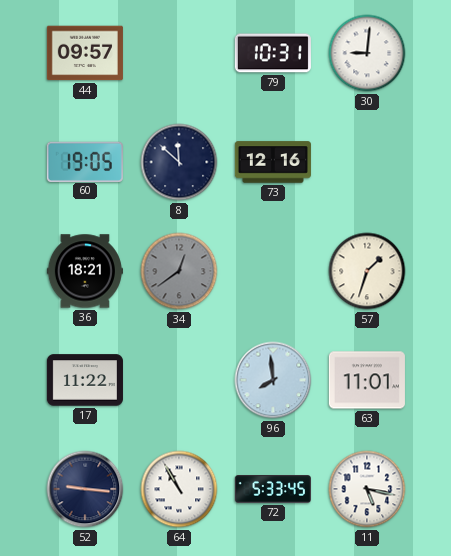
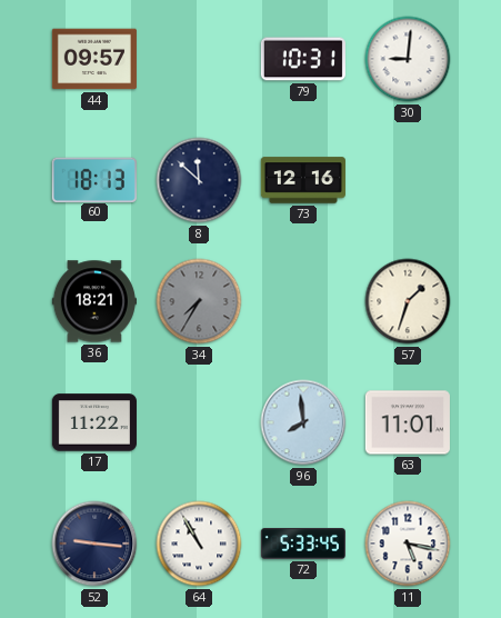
60: 19:05 -> 18:13 (94, 179)
34: 12:39 -> 7:35 (199, 301)
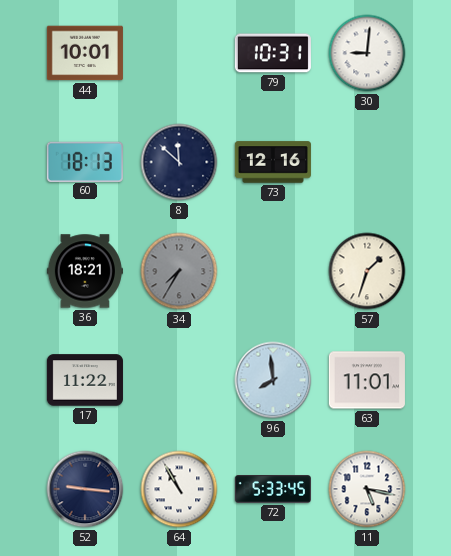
44: 09:57 -> 10:01 (85, 53)
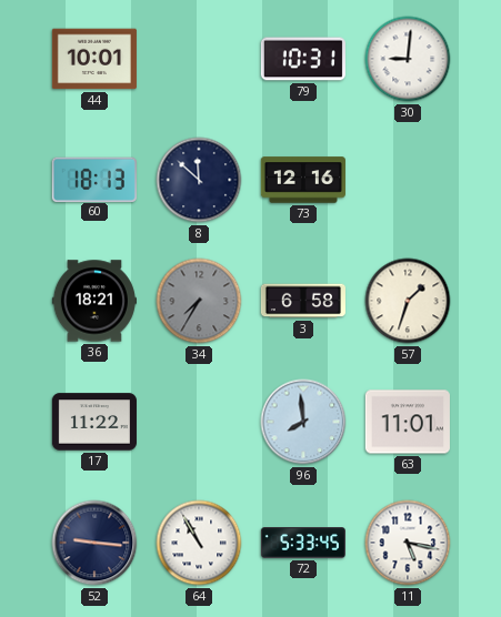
3: none -> 6:58 (303, 301)
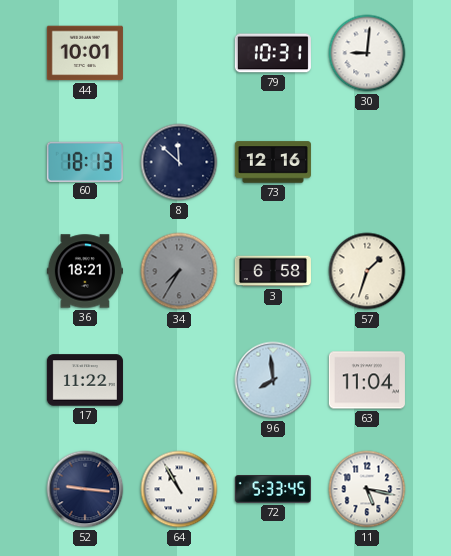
63: 11:01 -> 11:04 (367, 380)
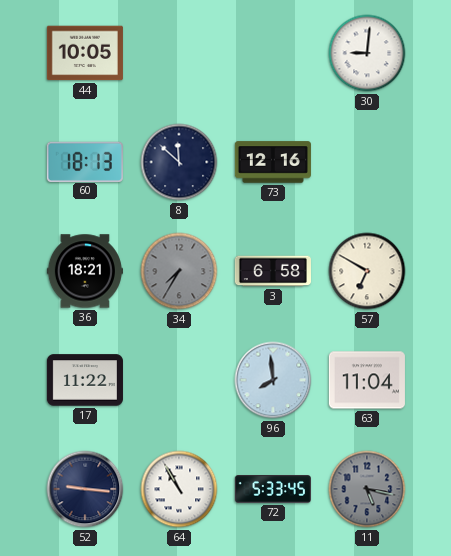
44: 10:01 -> 10:05 (85, 53)
79: 10:31 -> none (273, 53)
57: 1:33 -> 6:50 (367, 271)
11 dial: white -> grey (367, 489)
